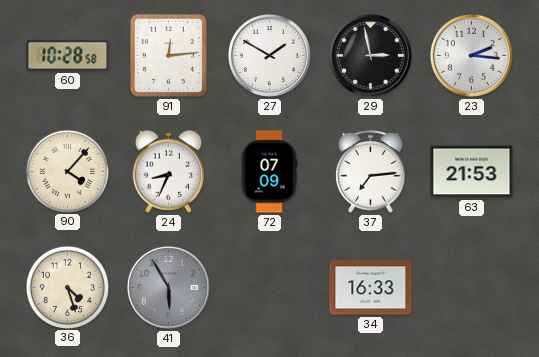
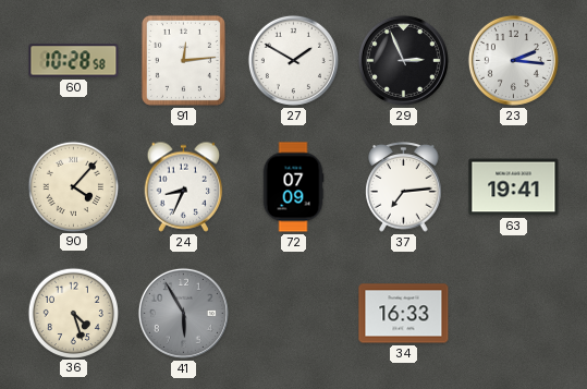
29: 2:58 -> 2:56 (403, 60)
63: 21:53 -> 19:41 (514, 187)
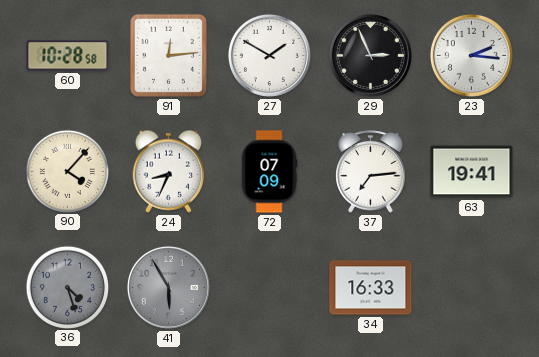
36 dial: cream -> grey (67, 287)
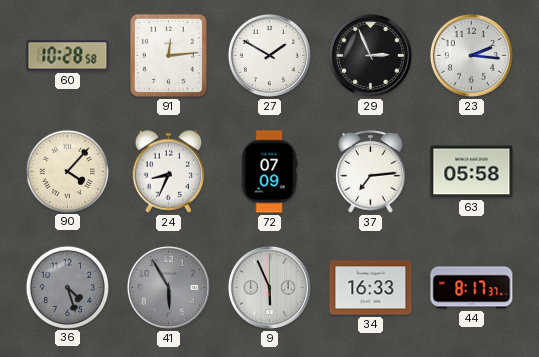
63: 19:41 -> 05:58 (472, 172)
9: none -> 5:56 (269, 287)
44: none -> 8:17 (472, 288)
